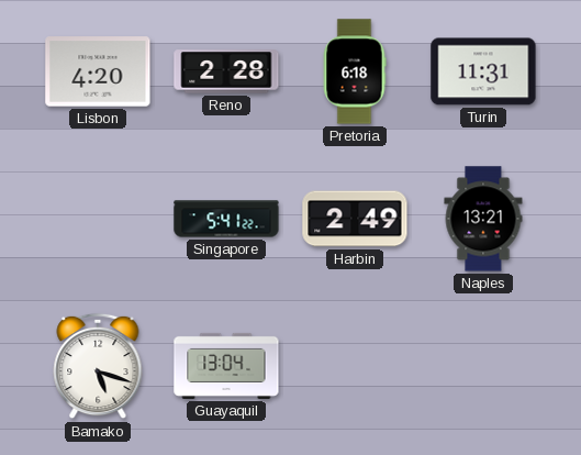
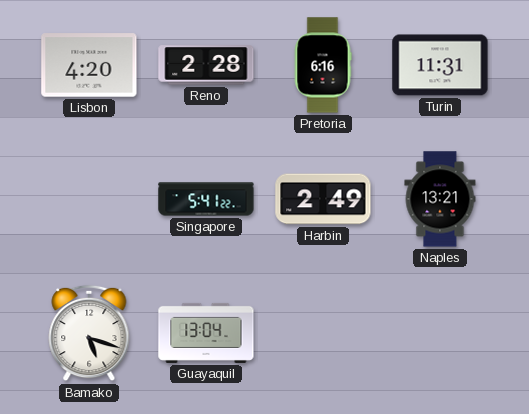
Pretoria: 6:18 -> 6:16 (323, 65)
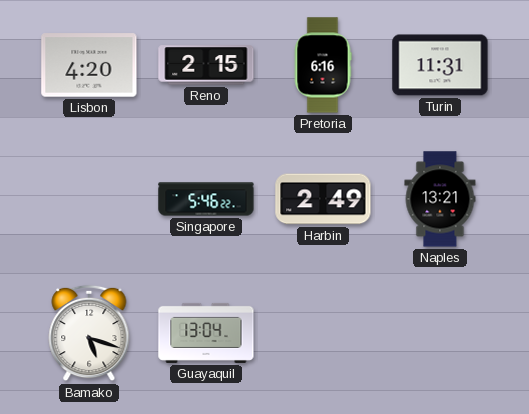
Reno: 2:28 -> 2:15 (206, 65)
Singapore: 5:41 -> 5:46 (206, 199)
